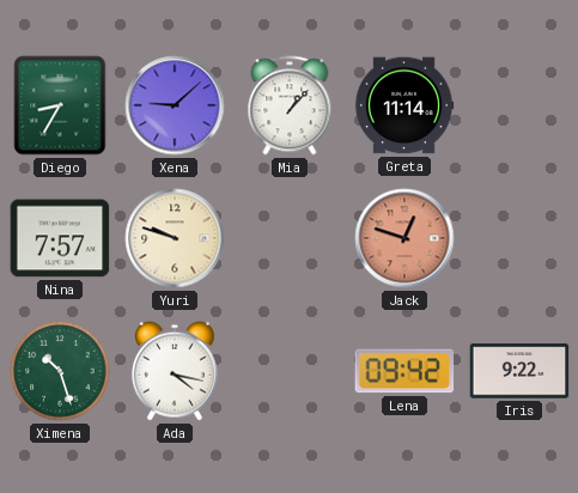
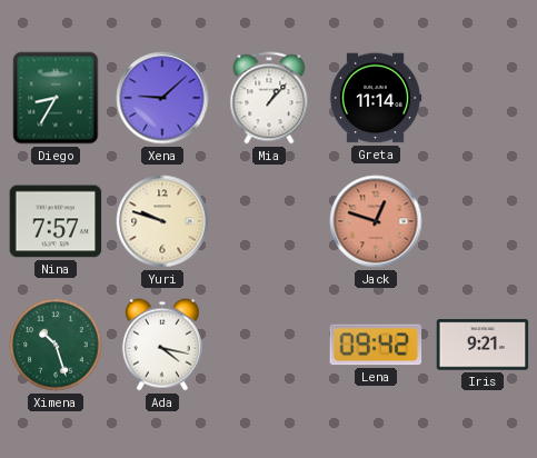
Iris: 9:22 -> 9:21 (483, 345)
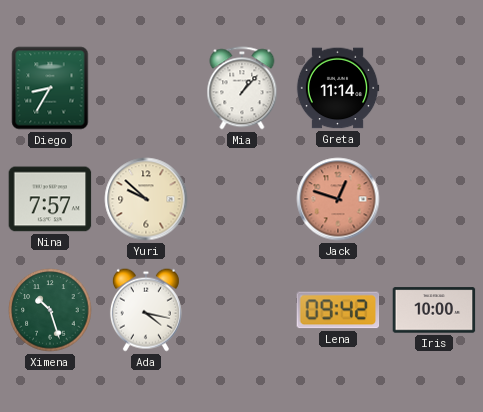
Xena: 9:08 -> none (162, 98)
Yuri: 9:48 -> 9:52 (146, 199)
Iris: 9:21 -> 10:00 (434, 310)
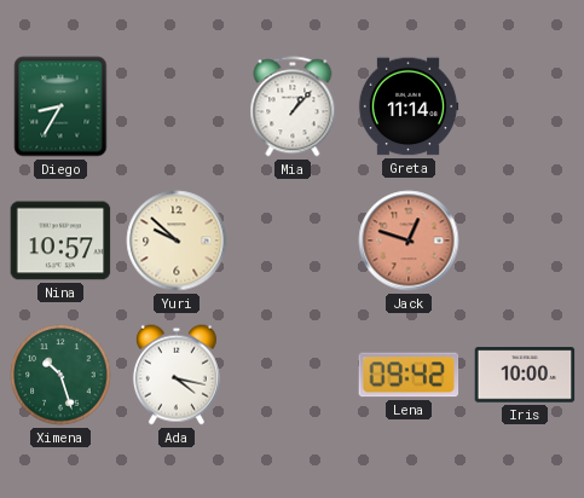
Nina: 7:57 -> 10:57 (60, 241)
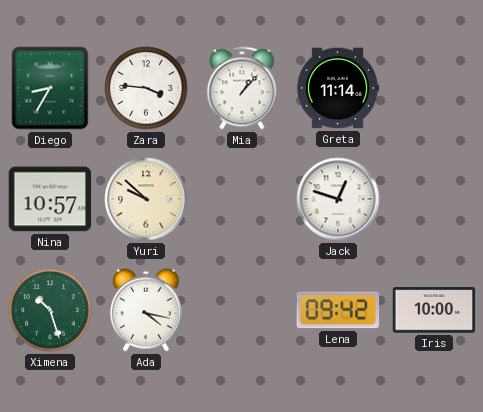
Zara: none -> 3:46 (146, 88)
Jack dial: salmon -> white (338, 199)
